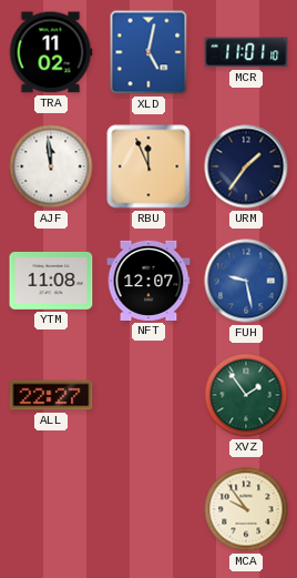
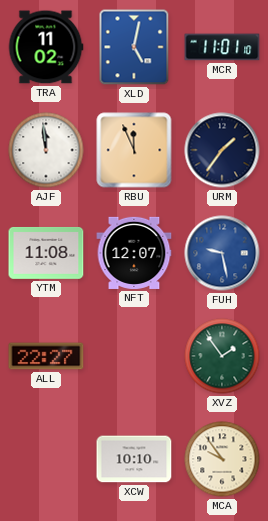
XCW: none -> 10:10 (134, 459)
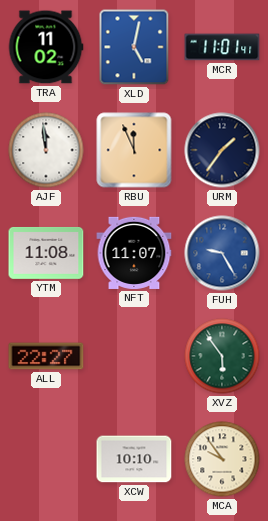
MCR: 11:01:10 -> 11:01:41 (222, 47)
NFT: 12:07 -> 11:07 (134, 253)
FUH: 9:28 -> 9:25 (222, 253)
XVZ: 1:54 -> 5:54 (222, 356)
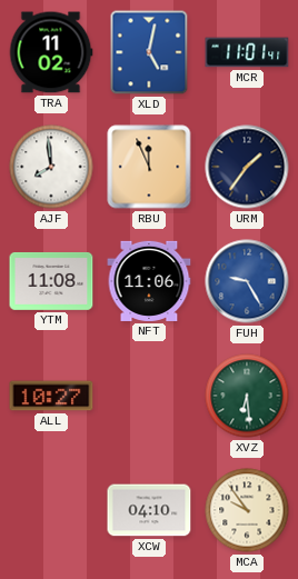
AJF: 11:59 -> 7:59 (51, 167)
NFT: 11:07 -> 11:06 (149, 281)
ALL: 22:27 -> 10:27 (51, 396)
XVZ: 5:54 -> 6:29 (247, 396)
XCW: 10:10 -> 04:10 (149, 510)
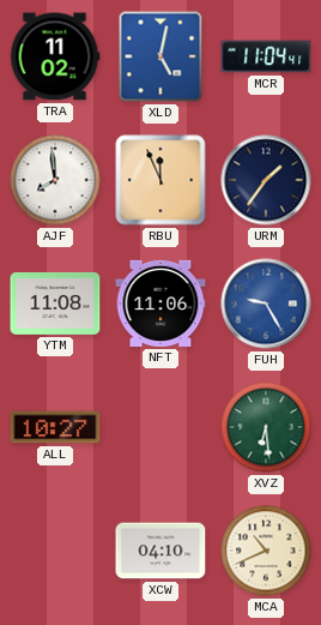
MCR: 11:01 -> 11:04 (266, 56)
MCA: 9:54 -> 10:41 (266, 551)
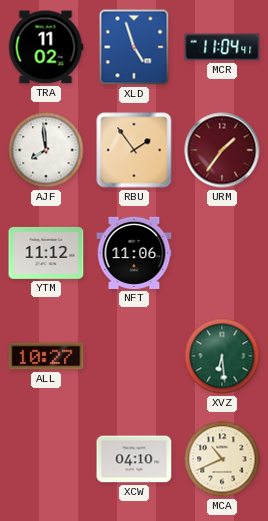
XLD: 5:02 -> 4:57 (134, 47)
RBU: 11:56 -> 1:54 (134, 150)
URM dial: navy -> burgundy (222, 150)
YTM: 11:08 -> 11:12 (46, 253)
FUH: 9:25 -> none (266, 304)
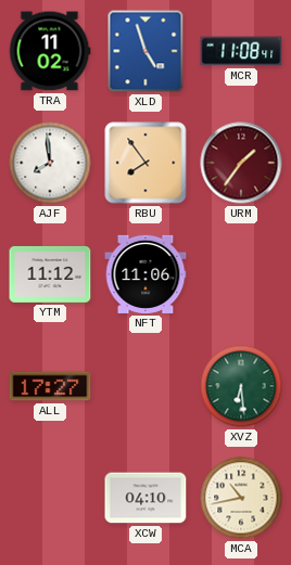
MCR: 11:04 -> 11:08 (241, 51)
RBU: 1:54 -> 7:54 (145, 163)
ALL: 10:27 -> 17:27 (50, 386)
MCA: 10:41 -> 10:43 (241, 498)
